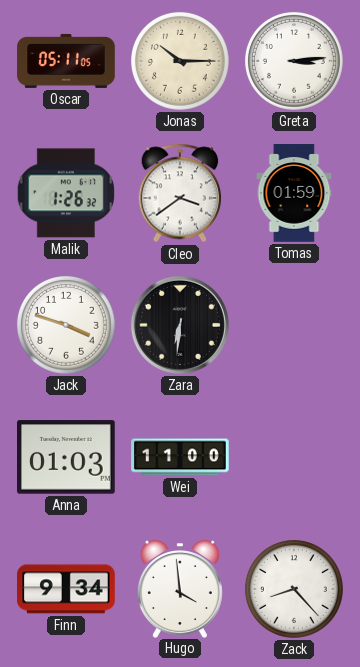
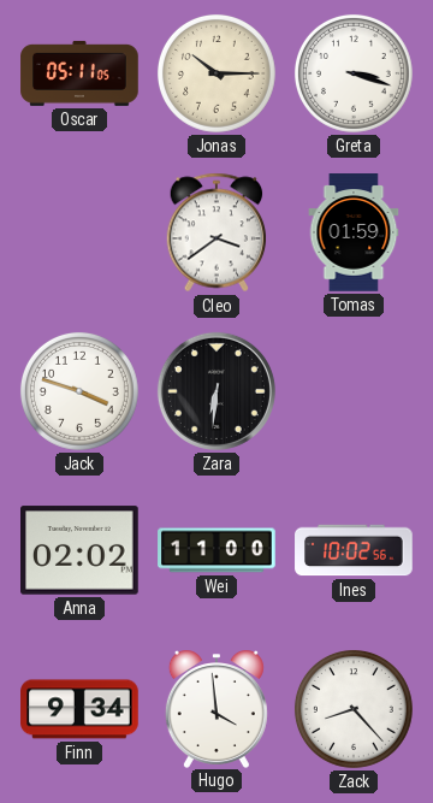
Greta: 3:14 -> 3:18 (354, 73)
Malik: 1:26 -> none (66, 193)
Anna: 01:03 -> 02:02 (81, 550)
Ines: none -> 10:02 (354, 550)
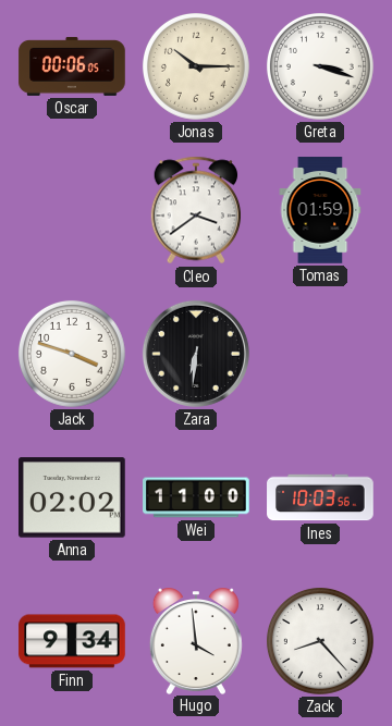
Oscar: 05:11 -> 00:06 (72, 66)
Ines: 10:02 -> 10:03 (320, 497)
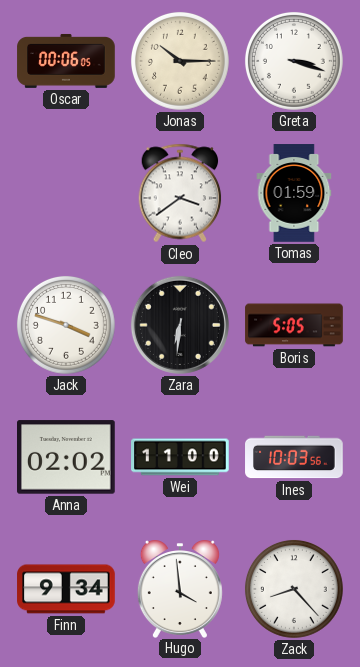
Boris: none -> 5:05 (294, 325)
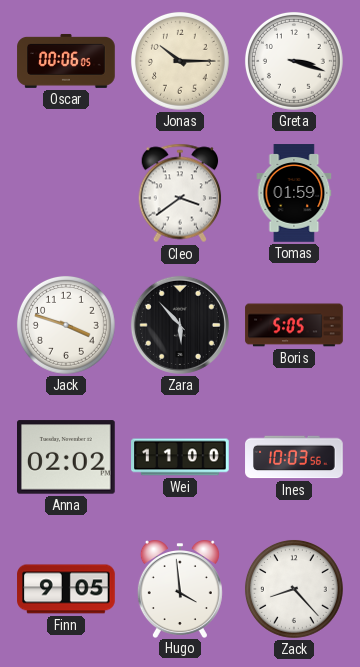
Zara: 6:31 -> 5:53 (180, 325)
Finn: 9:34 -> 9:05 (66, 589)
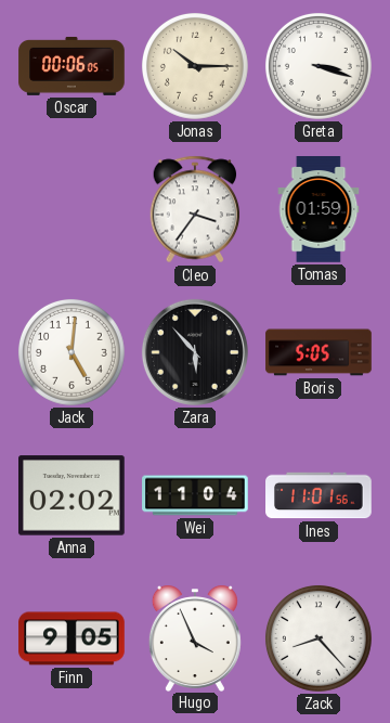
Cleo: 3:39 -> 3:36 (195, 209)
Jack: 3:48 -> 5:01 (71, 352)
Wei: 11:00 -> 11:04 (195, 495)
Ines: 10:03 -> 11:01 (318, 495)
Hugo: 3:59 -> 3:56 (195, 638)
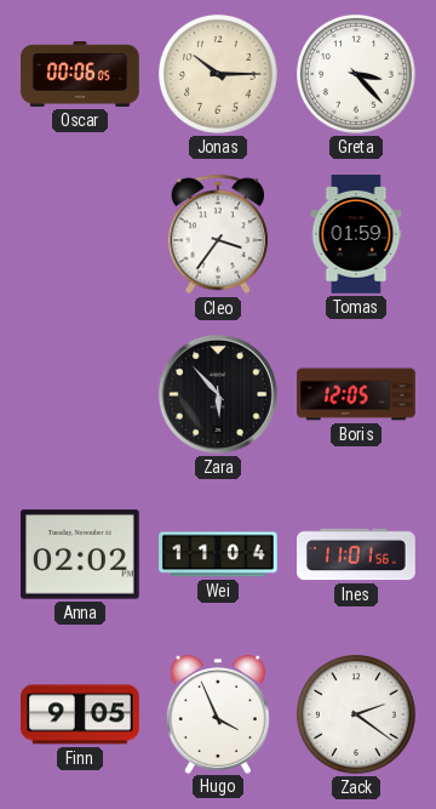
Greta: 3:18 -> 3:23 (356, 74)
Jack: 5:01 -> none (71, 352)
Boris: 5:05 -> 12:05 (356, 394)
Zack: 8:23 -> 2:21 (356, 714)
